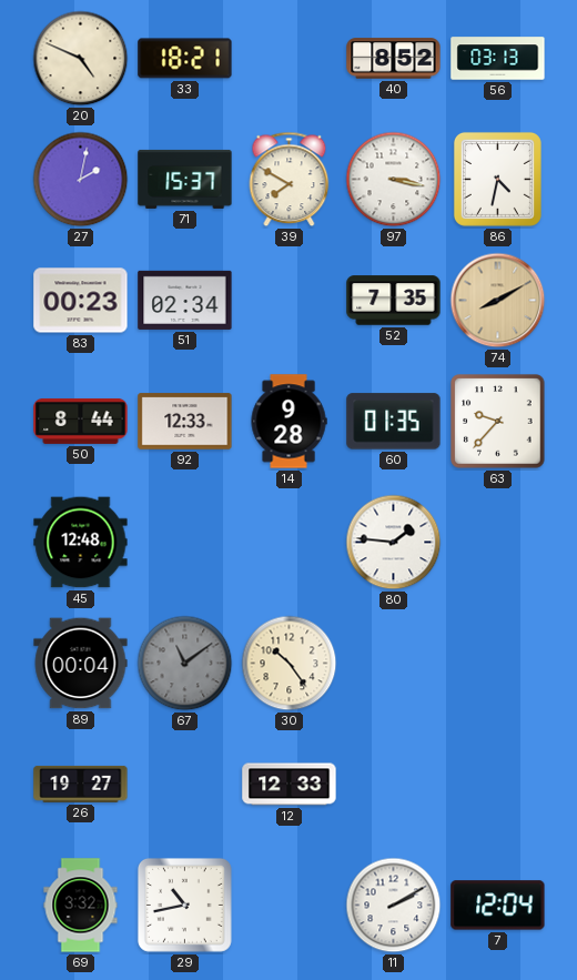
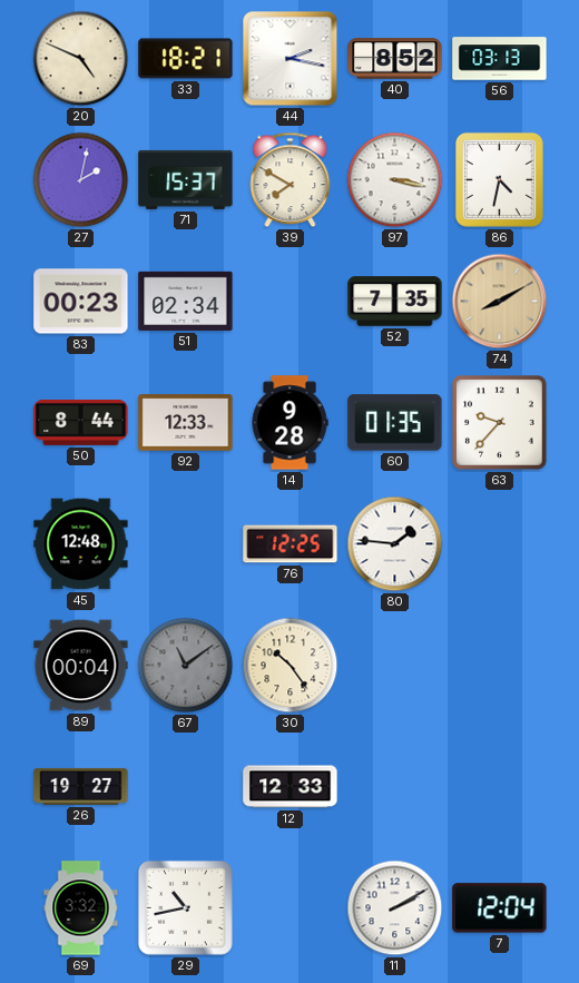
44: none -> 2:17 (291, 59)
76: none -> 12:25 (291, 544)
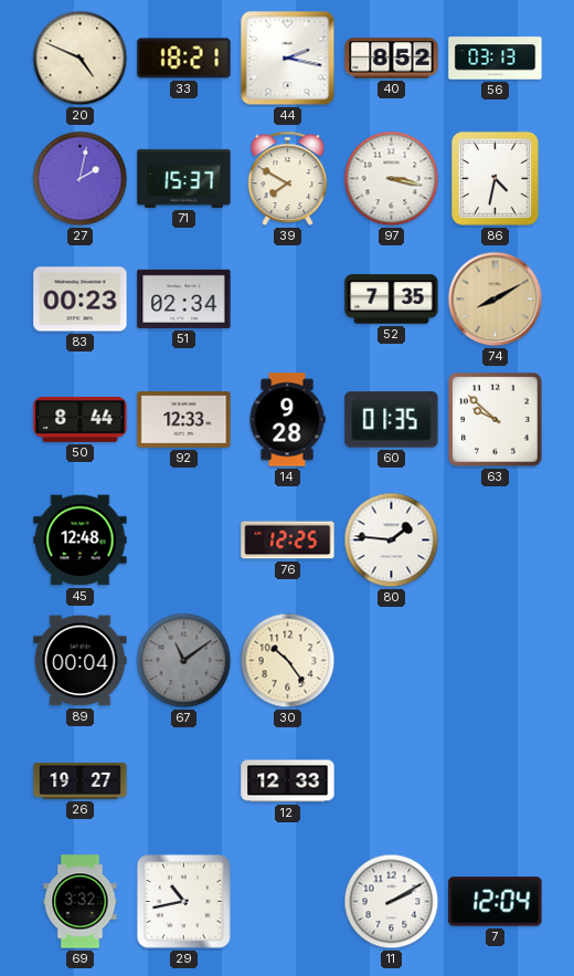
63: 9:37 -> 9:52 (496, 420)
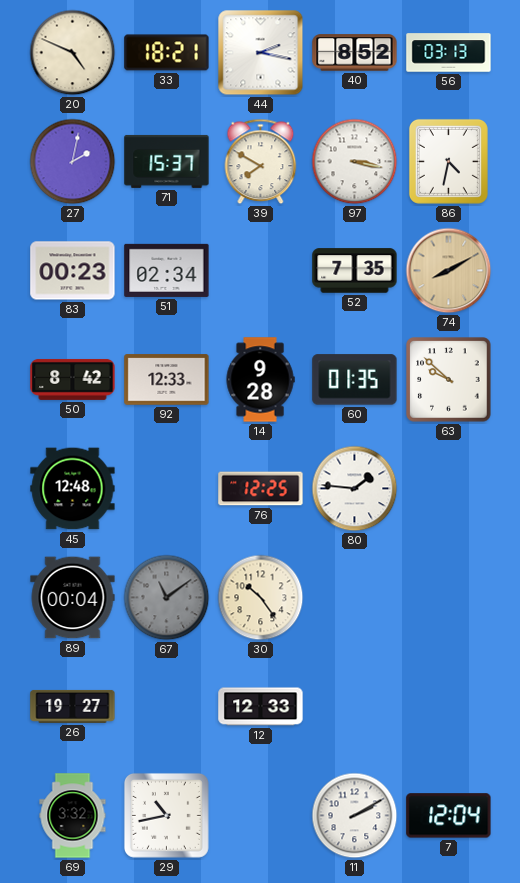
50: 8:44 -> 8:42 (73, 379)
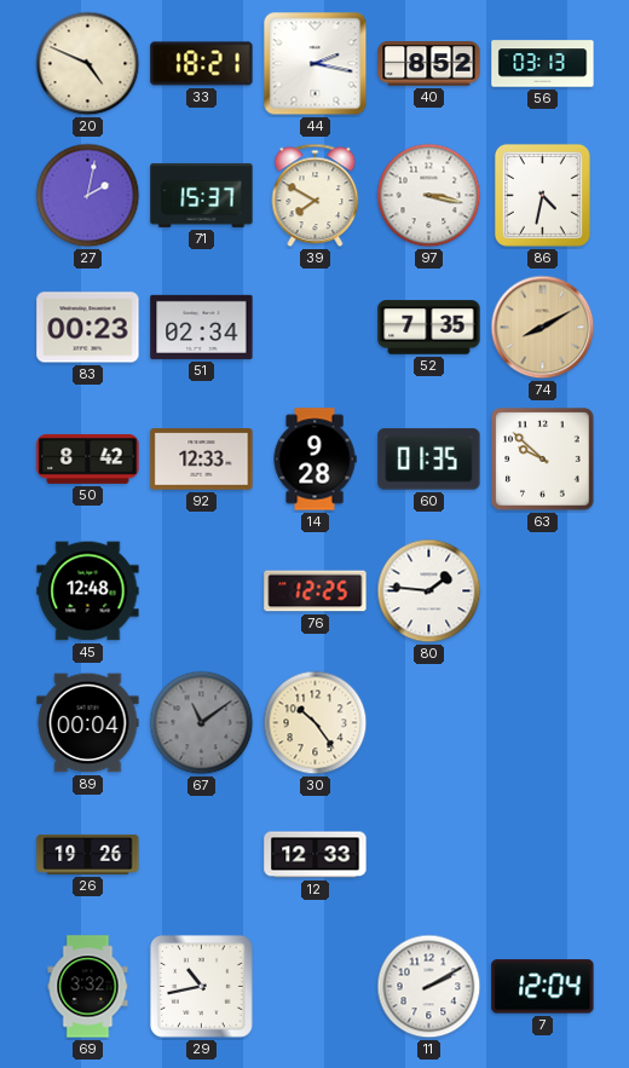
26: 19:27 -> 19:26 (88, 854)
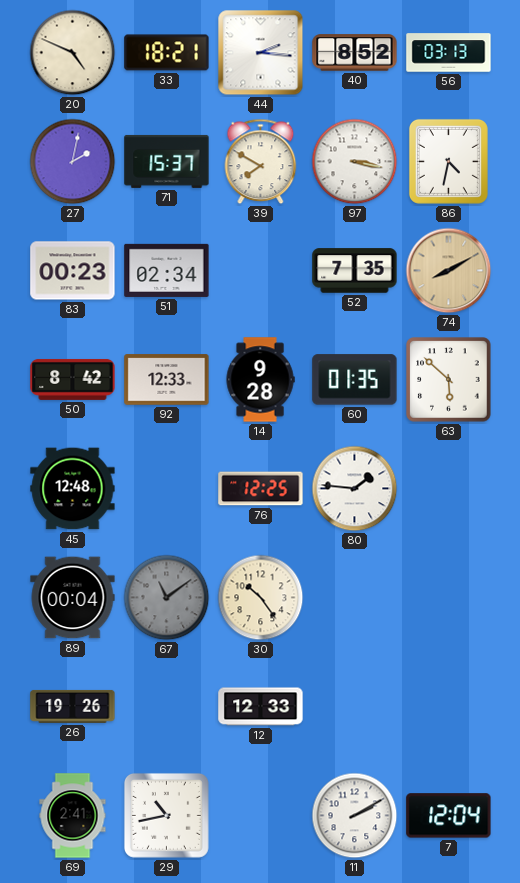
44: 2:17 -> 2:16 (261, 53)
63: 9:52 -> 5:52 (449, 380)
69: 3:32 -> 2:41 (73, 816)
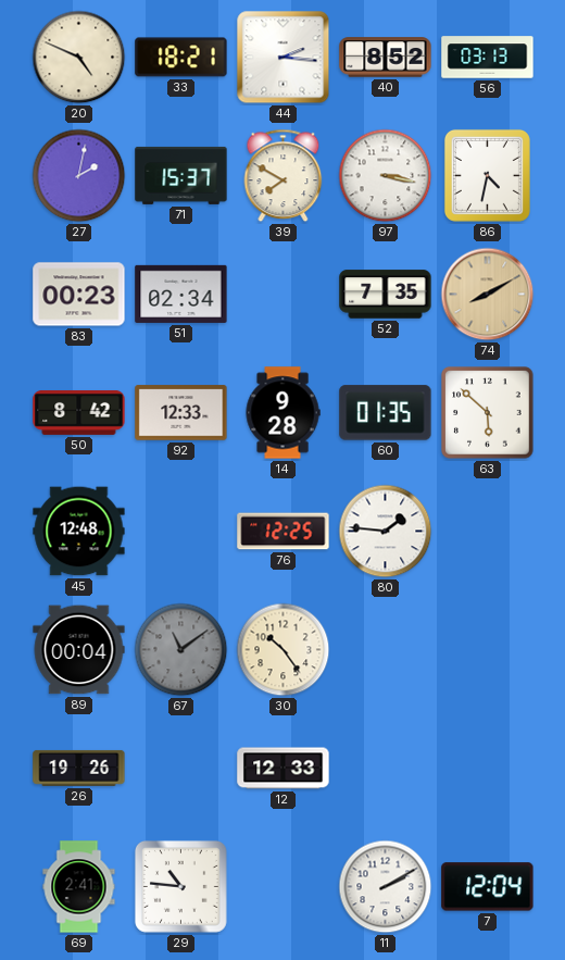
29: 10:43 -> 10:46 (180, 886)
